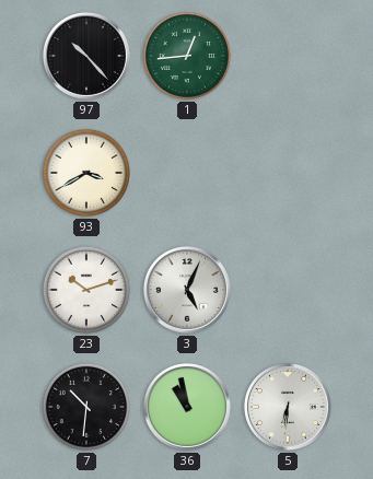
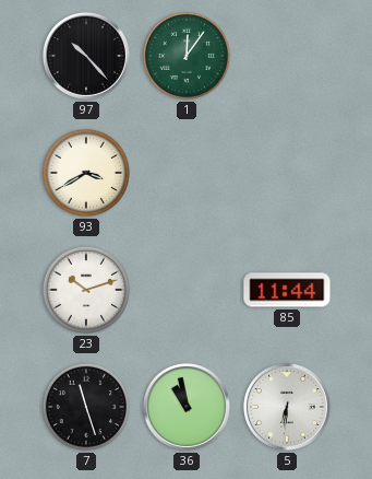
1: 12:44 -> 12:06 (187, 56)
3: 5:04 -> none (187, 290)
85: none -> 11:44 (287, 290)
7: 10:31 -> 11:27 (86, 407)
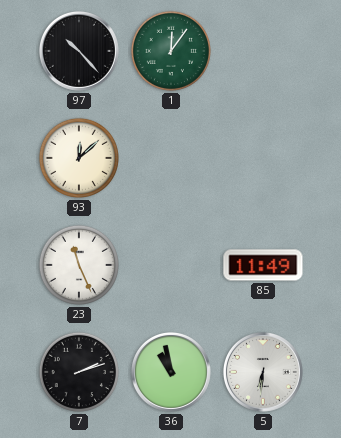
93: 3:40 -> 12:08 (79, 158)
23: 10:12 -> 11:26 (79, 265)
85: 11:44 -> 11:49 (263, 265)
7: 11:27 -> 2:12 (79, 372)
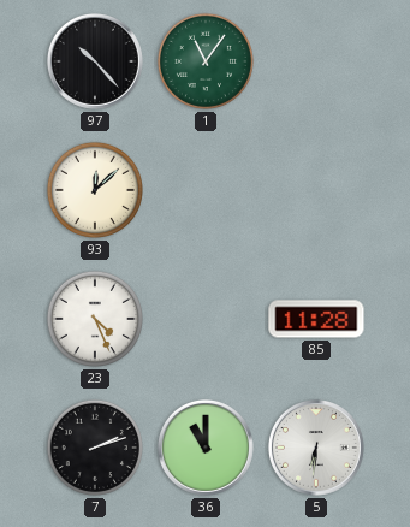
1: 12:06 -> 11:06 (206, 61)
23: 11:26 -> 4:26 (95, 319)
85: 11:49 -> 11:28 (316, 319)
36: 10:58 -> 11:00 (206, 448)
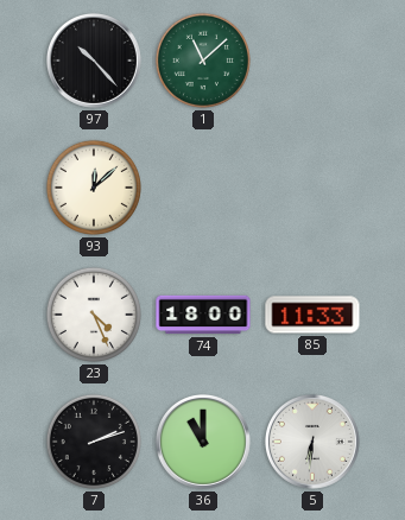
1: 11:06 -> 11:08 (203, 61)
74: none -> 18:00 (203, 315)
85: 11:28 -> 11:33 (312, 315)
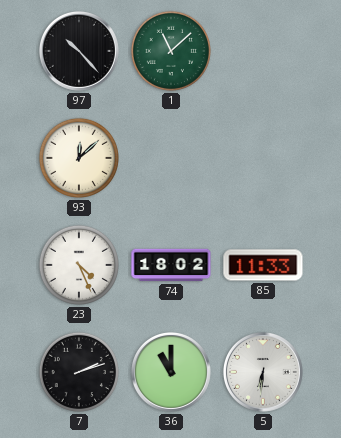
74: 18:00 -> 18:02 (171, 265)
